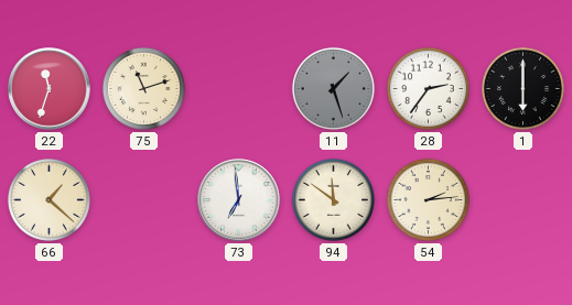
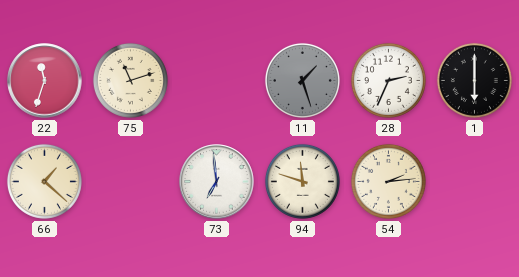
28: 2:36 -> 2:34 (388, 80)
94: 11:51 -> 11:48 (302, 181)
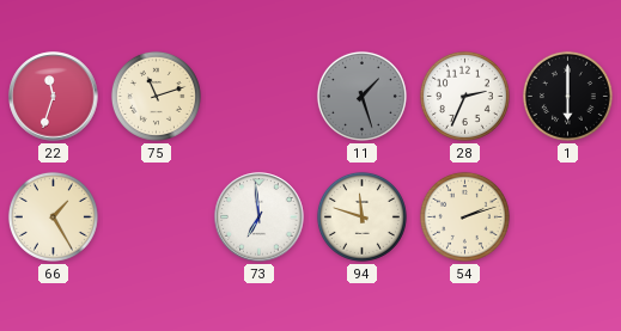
66: 1:22 -> 1:25 (53, 216)
54: 2:14 -> 2:12 (464, 216)
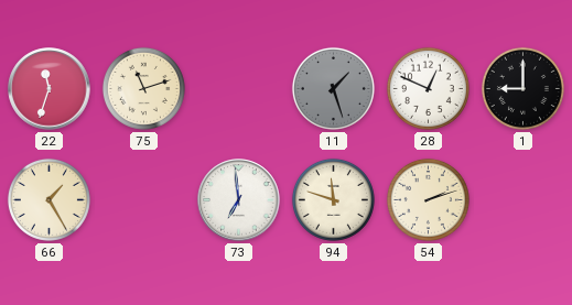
28: 2:34 -> 12:49 (428, 88)
1: 6:00 -> 9:00 (522, 88)
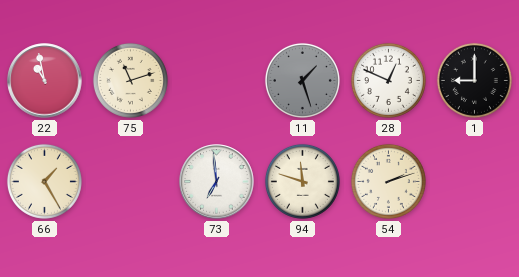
22: 11:33 -> 10:58 (45, 81)
